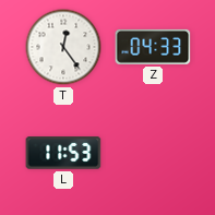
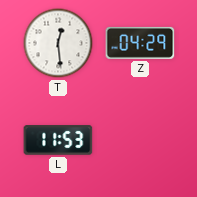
T: 12:24 -> 12:29 (58, 43)
Z: 04:33 -> 04:29 (140, 43)
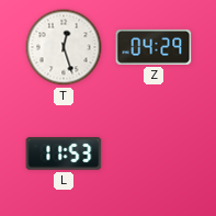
T: 12:29 -> 12:27 (64, 47)
